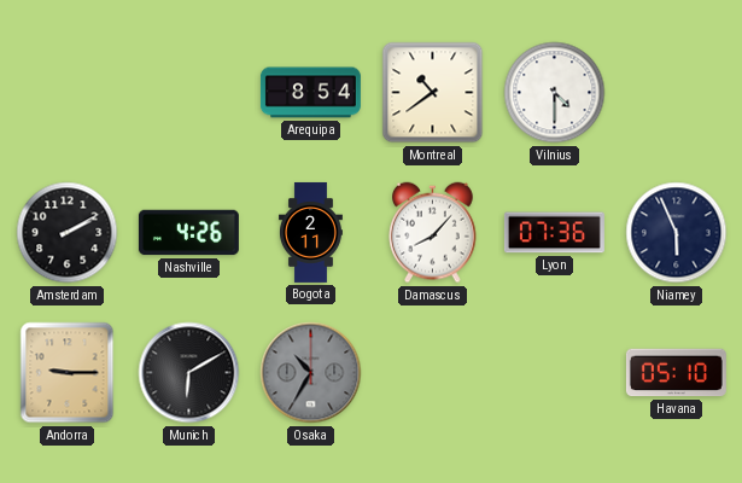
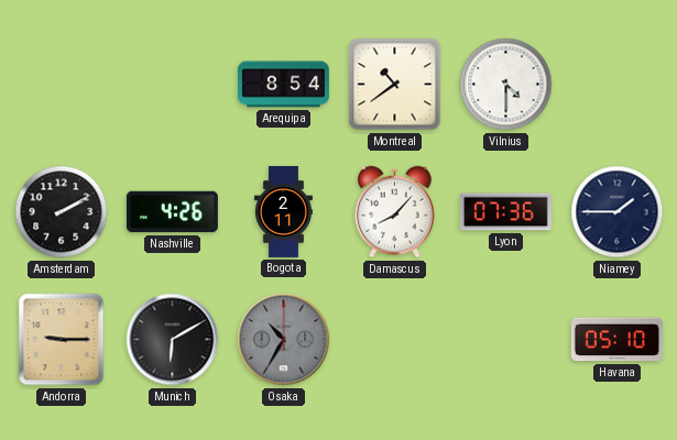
Niamey: 5:56 -> 1:45 (618, 212)
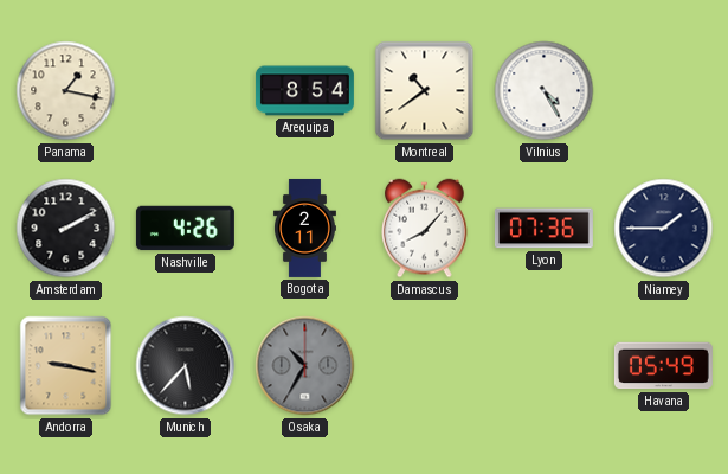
Panama: none -> 1:17 (66, 91)
Vilnius: 4:30 -> 4:25 (545, 91)
Andorra: 9:15 -> 9:17 (66, 366)
Munich: 6:10 -> 5:37 (186, 366)
Havana: 05:10 -> 05:49 (663, 366)
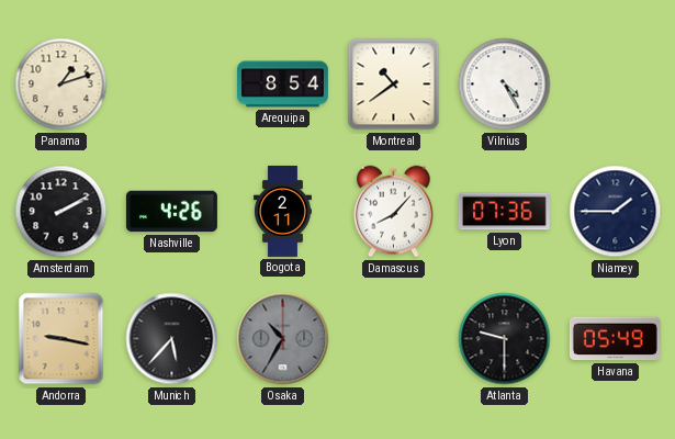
Panama: 1:17 -> 1:12 (61, 85)
Atlanta: none -> 9:30 (505, 339)
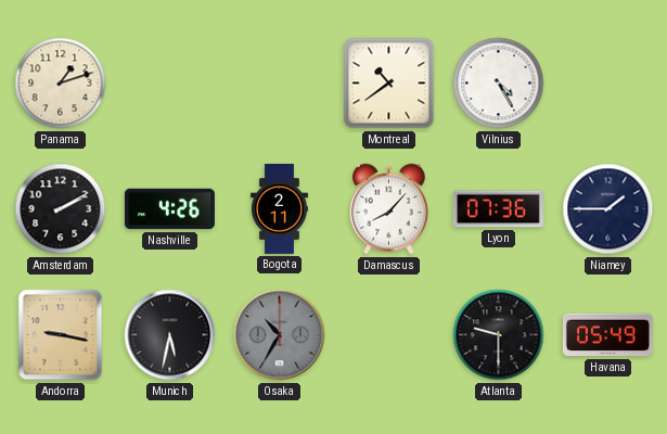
Arequipa: 8:54 -> none (282, 85)
Munich: 5:37 -> 5:32 (170, 335)
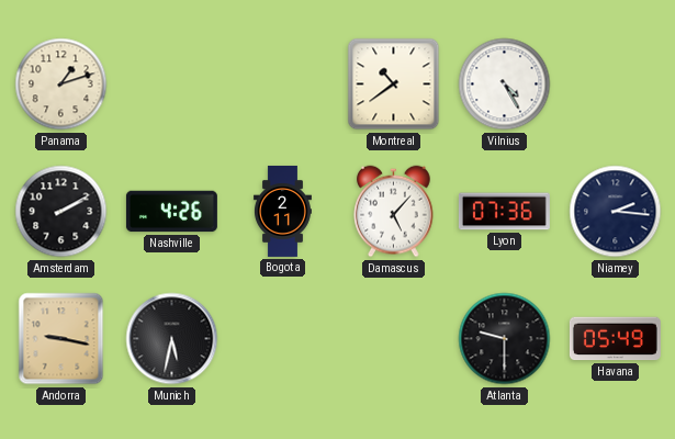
Damascus: 8:07 -> 5:07 (394, 212)
Niamey: 1:45 -> 2:16 (616, 212)
Osaka: 10:35 -> none (280, 335)
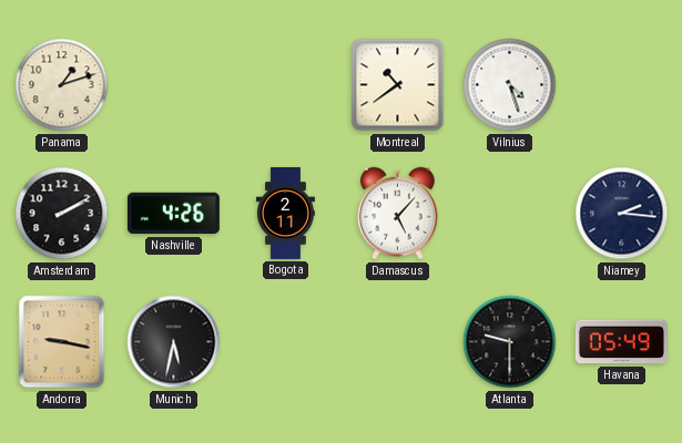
Vilnius: 4:25 -> 4:27 (510, 85)
Lyon: 07:36 -> none (504, 212)
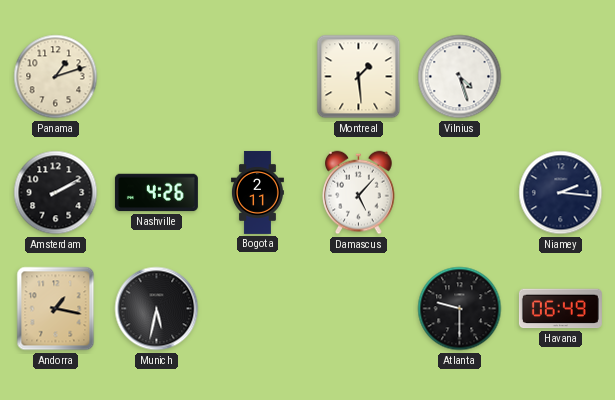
Montreal: 10:39 -> 1:29 (359, 77)
Andorra: 9:17 -> 1:17 (56, 309)
Havana: 05:49 -> 06:49 (560, 309)
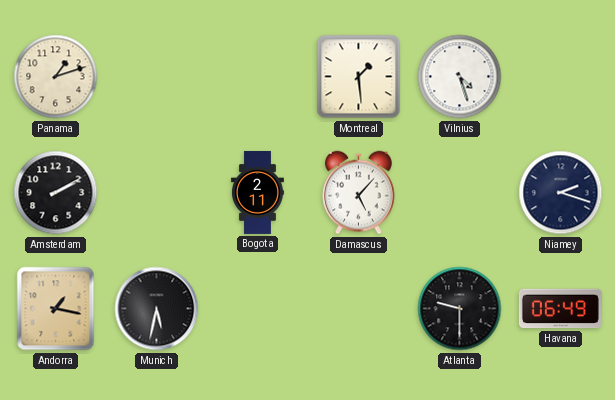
Nashville: 4:26 -> none (156, 193)
Niamey: 2:16 -> 2:18 (561, 193)
